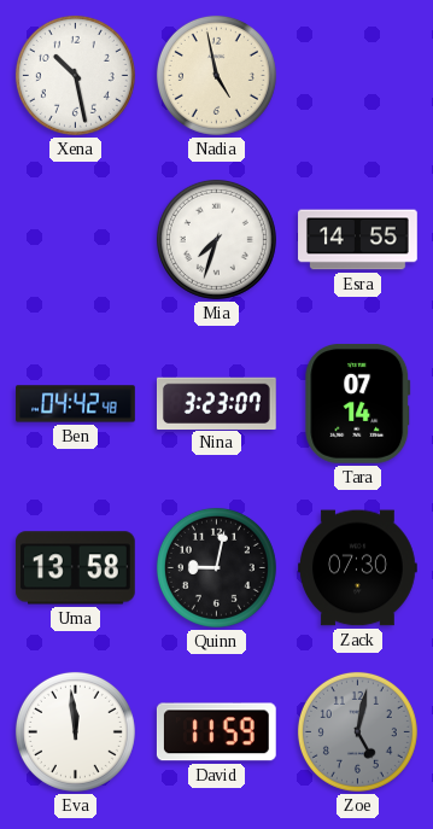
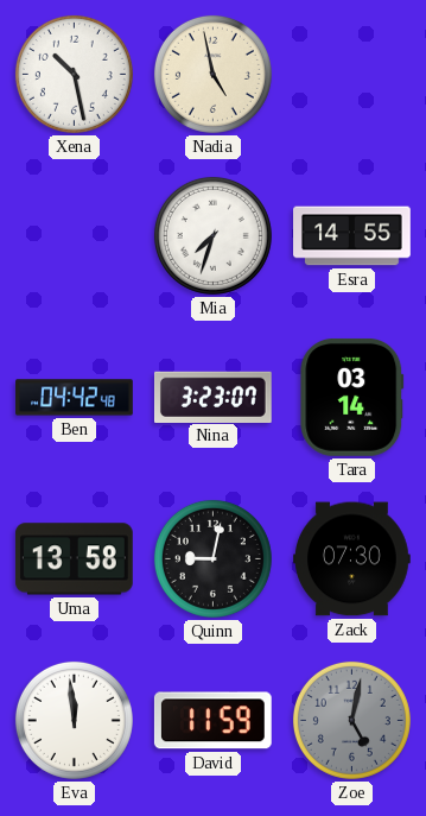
Tara: 07:14 -> 03:14 (352, 397)
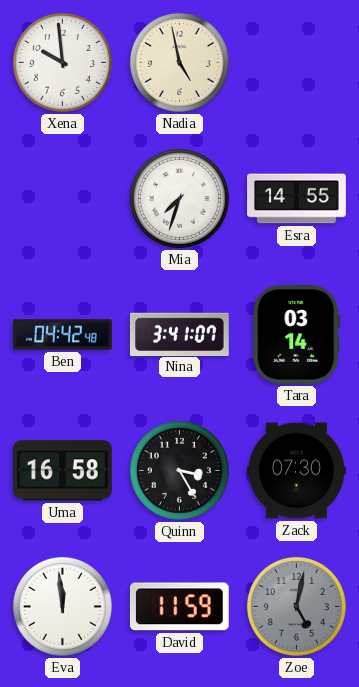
Xena: 10:28 -> 9:59 (62, 62)
Nina: 3:23 -> 3:41 (180, 334)
Uma: 13:58 -> 16:58 (62, 471)
Quinn: 9:02 -> 3:25 (179, 470)
